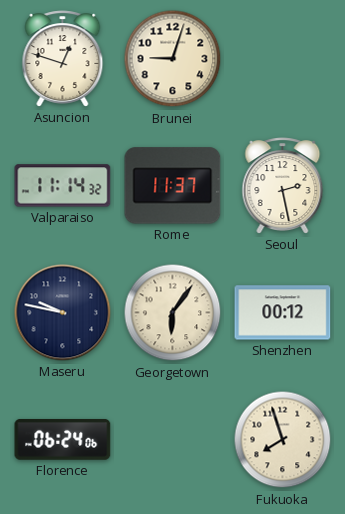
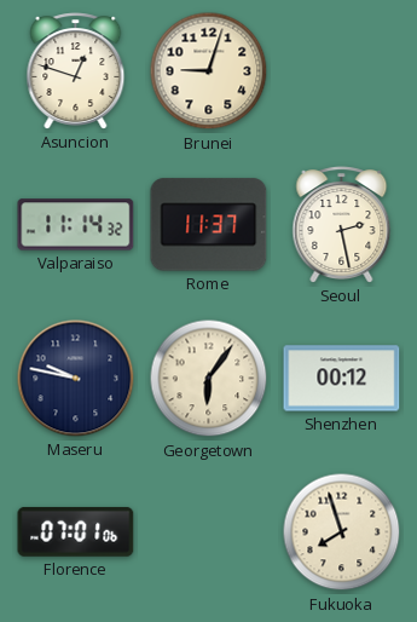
Florence: 06:24 -> 07:01 (76, 531)
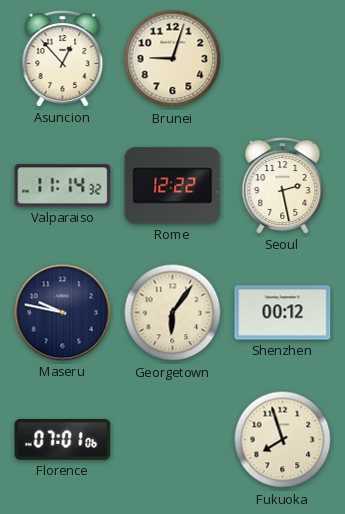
Asuncion: 12:48 -> 12:53 (63, 59)
Rome: 11:37 -> 12:22 (173, 186)
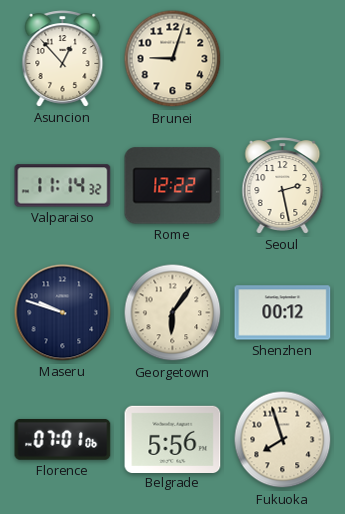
Maseru: 9:47 -> 9:48 (63, 313)
Belgrade: none -> 5:56 (173, 439)
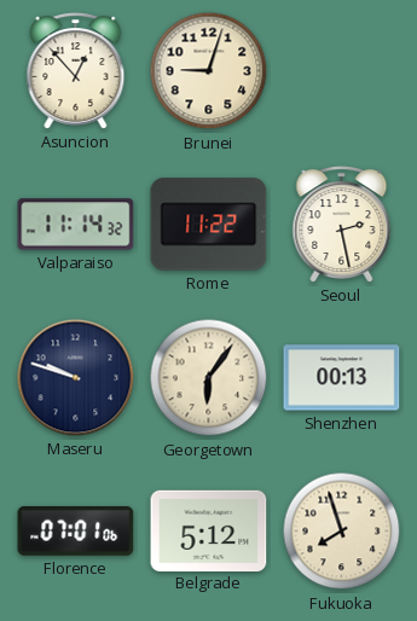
Rome: 12:22 -> 11:22 (209, 225)
Shenzhen: 00:12 -> 00:13 (342, 378)
Belgrade: 5:56 -> 5:12 (209, 530)
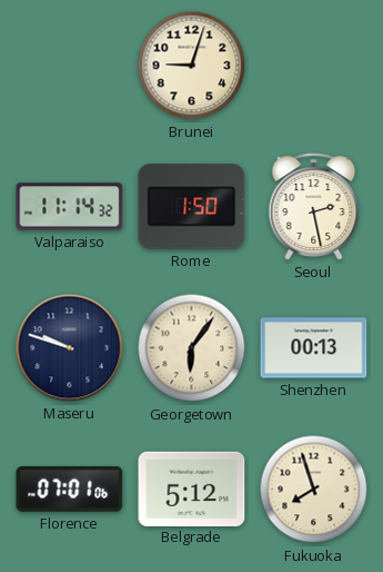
Asuncion: 12:53 -> none (76, 71)
Rome: 11:22 -> 1:50 (192, 207)
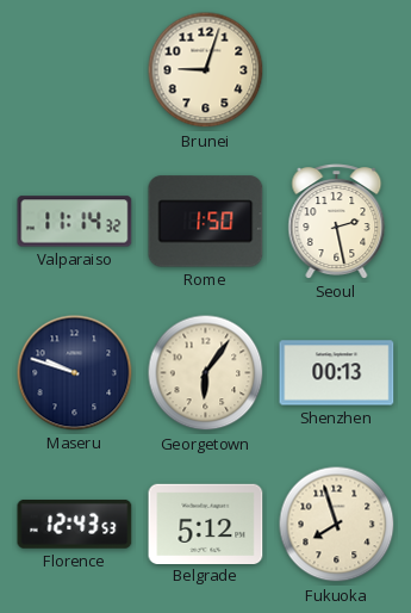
Florence: 07:01 -> 12:43 (75, 524)
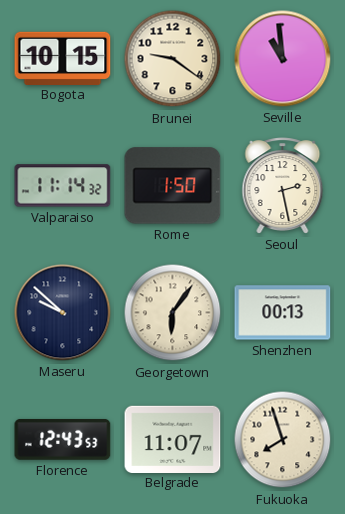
Bogota: none -> 10:15 (63, 58)
Brunei: 9:03 -> 9:21 (173, 59)
Seville: none -> 10:59 (283, 59)
Maseru: 9:48 -> 9:52 (63, 313)
Belgrade: 5:12 -> 11:07 (173, 439)
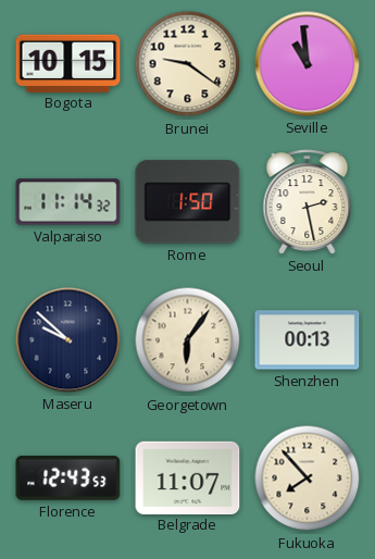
Fukuoka: 7:57 -> 7:53 (308, 479)
